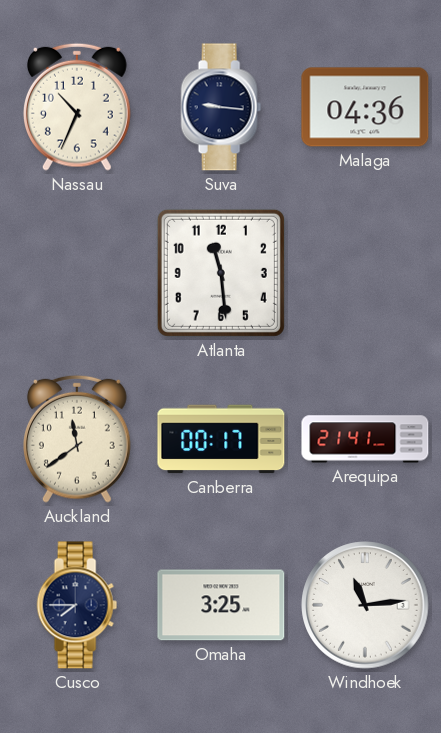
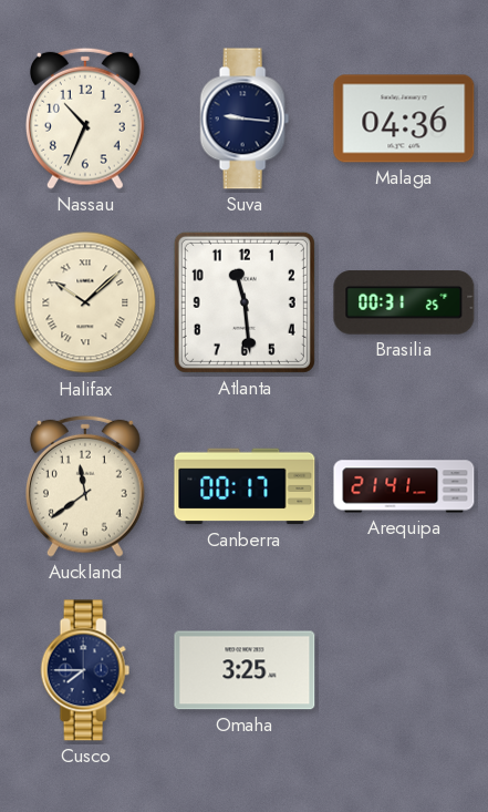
Halifax: none -> 10:08 (85, 302)
Brasilia: none -> 00:31 (404, 302)
Windhoek: 11:14 -> none (365, 605)
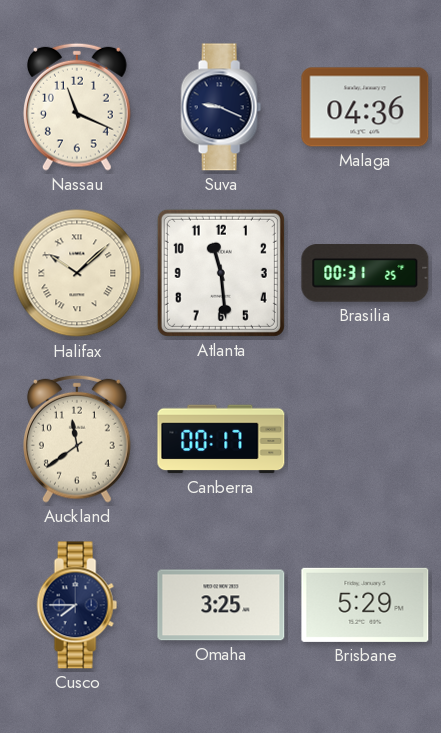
Nassau: 10:34 -> 11:19 (77, 107)
Suva: 9:16 -> 9:19 (221, 107)
Arequipa: 21:41 -> none (404, 486)
Brisbane: none -> 5:29 (365, 605)
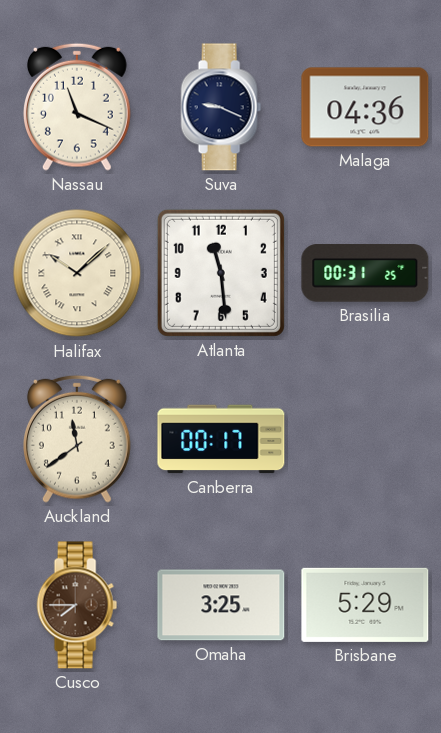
Cusco dial: navy -> brown (77, 605)
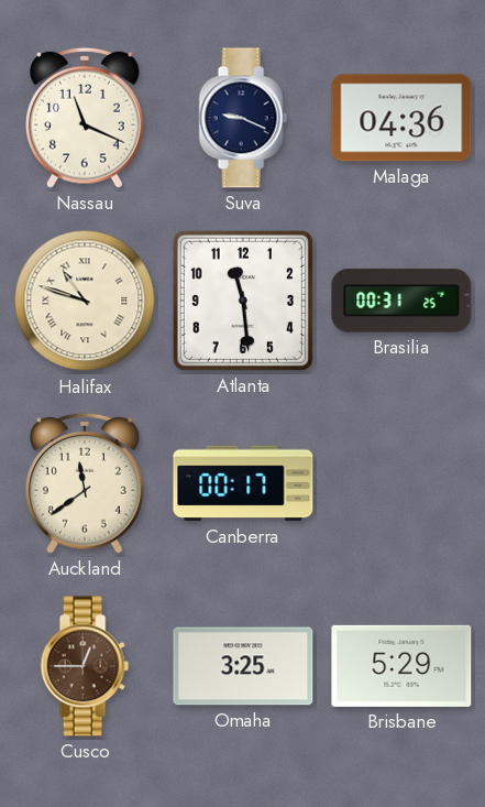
Halifax: 10:08 -> 10:48 (85, 301)
Cusco: 7:45 -> 12:45 (85, 666)
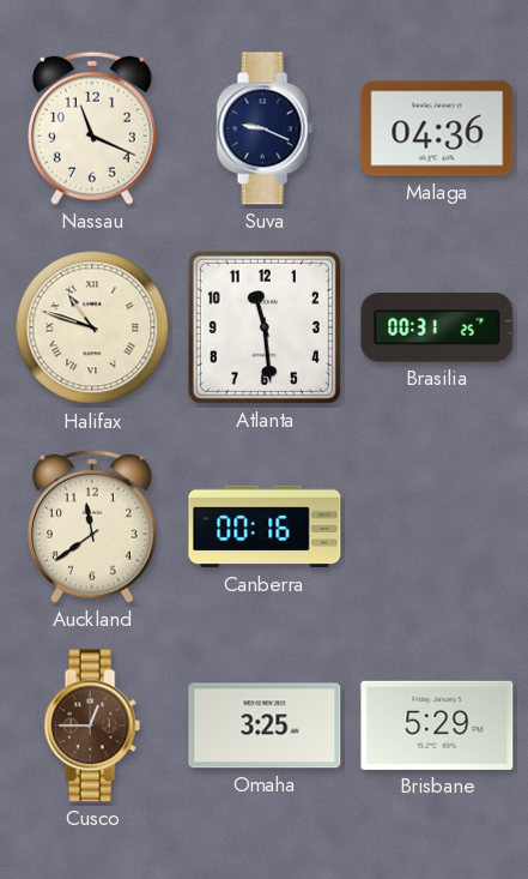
Canberra: 00:17 -> 00:16 (265, 526)
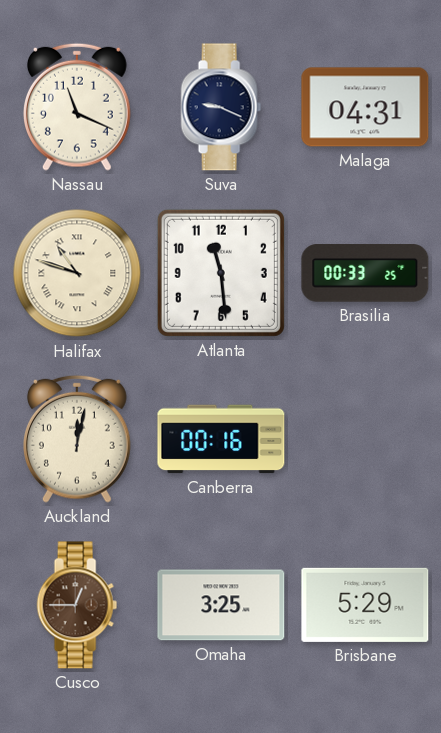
Malaga: 04:36 -> 04:31 (365, 107)
Brasilia: 00:31 -> 00:33 (365, 273)
Auckland: 11:39 -> 12:02 (77, 439)
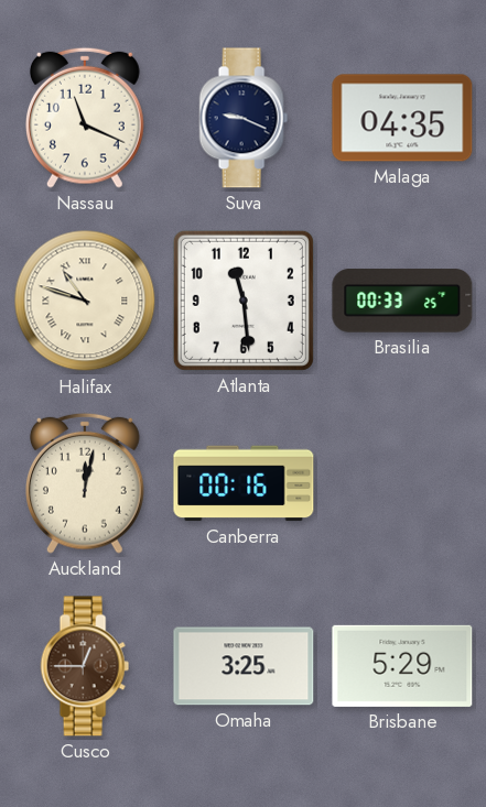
Malaga: 04:31 -> 04:35 (402, 118)
